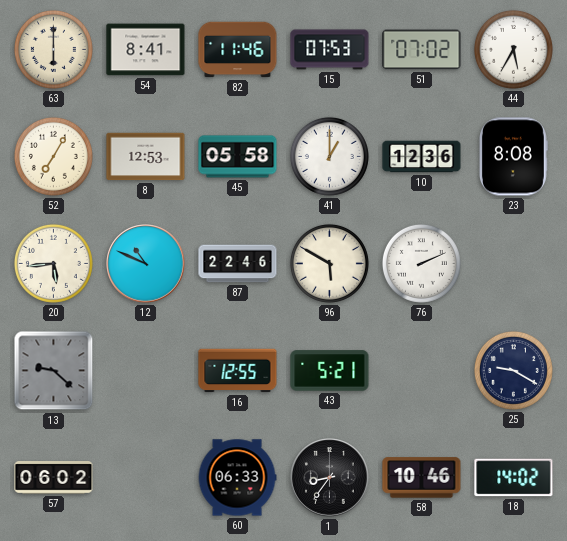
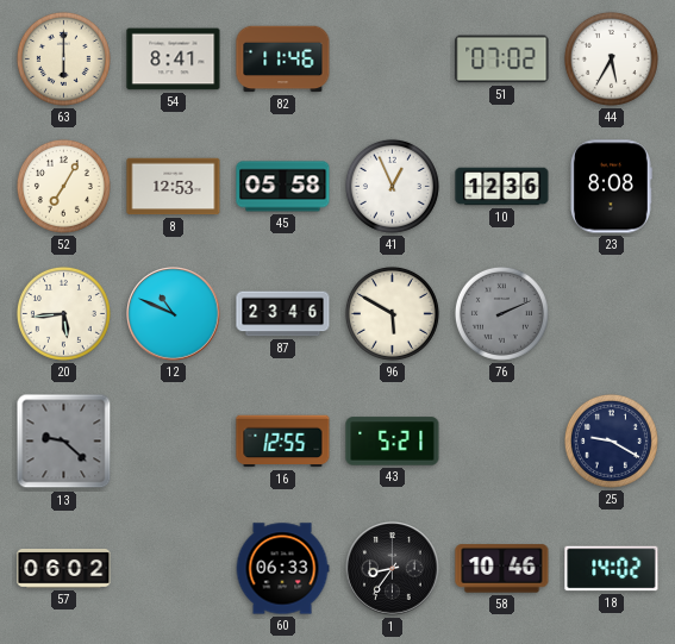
15: 07:53 -> none (330, 50)
41: 1:00 -> 12:56 (392, 186)
87: 22:46 -> 23:46 (283, 314)
76 dial: white -> grey (501, 313)
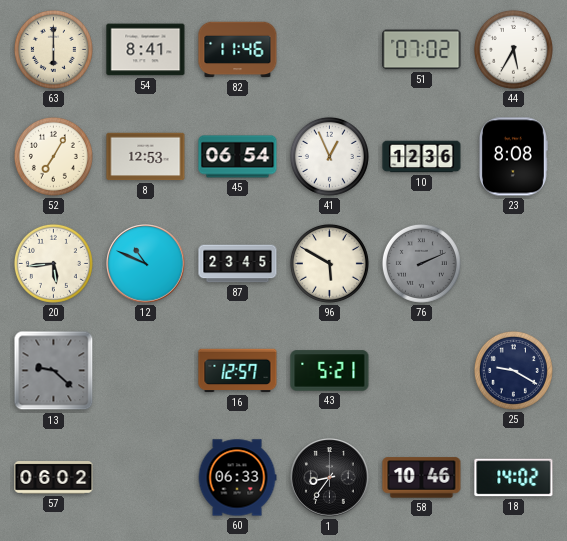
45: 05:58 -> 06:54 (238, 157)
87: 23:46 -> 23:45 (238, 264)
16: 12:55 -> 12:57 (238, 371)
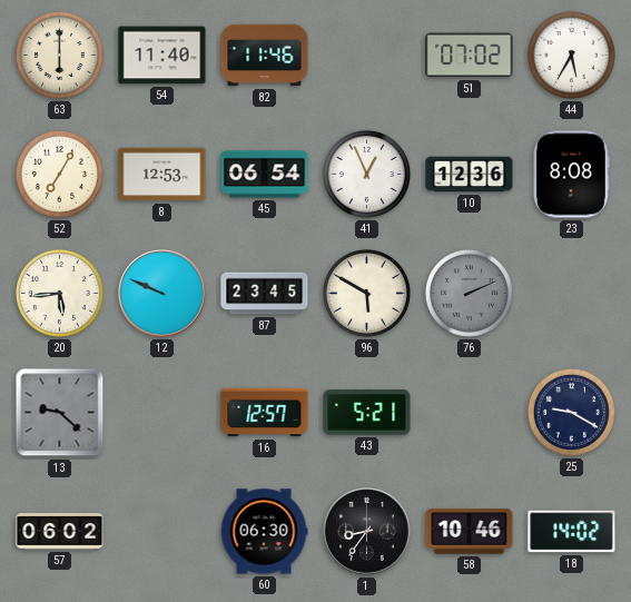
54: 8:41 -> 11:40 (162, 56)
12: 10:49 -> 9:49 (162, 294)
60: 06:33 -> 06:30 (264, 532)
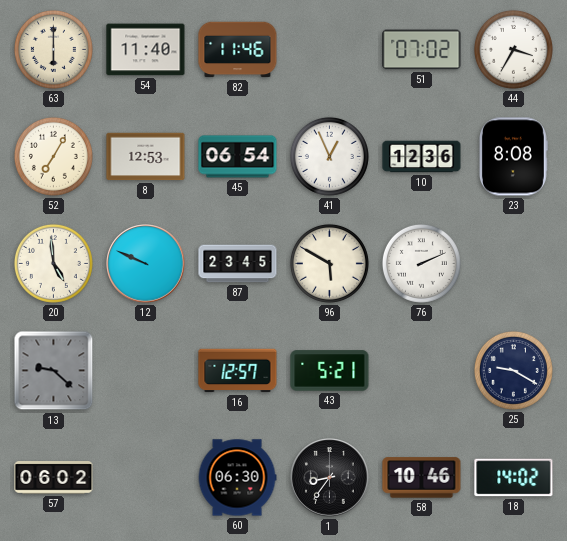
44: 5:35 -> 3:35 (513, 49)
20: 5:44 -> 4:59 (53, 263)
76 dial: grey -> white (421, 263)
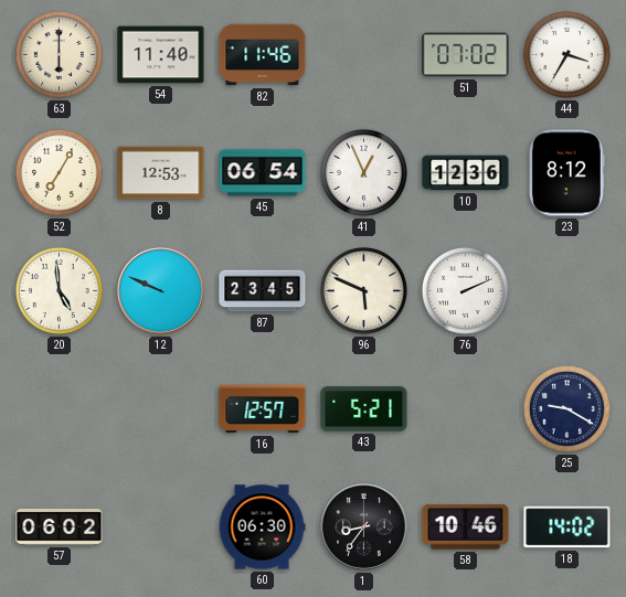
23: 8:08 -> 8:12 (566, 173)
96: 5:50 -> 5:49 (363, 290)
13: 9:22 -> none (54, 371)
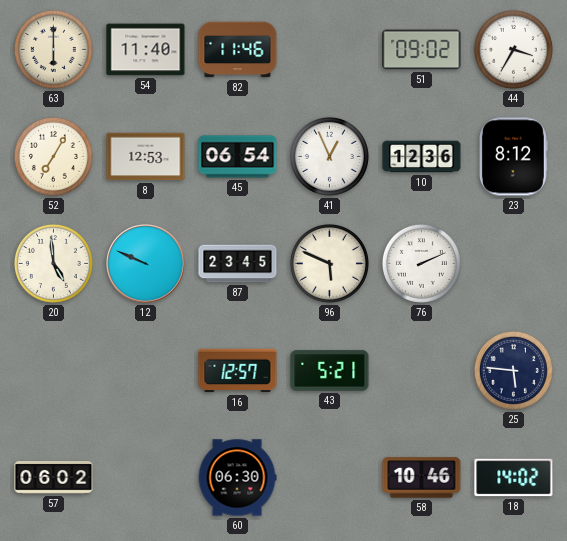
51: 07:02 -> 09:02 (422, 50)
25: 9:20 -> 5:46 (513, 370)
1: 8:36 -> none (364, 527)
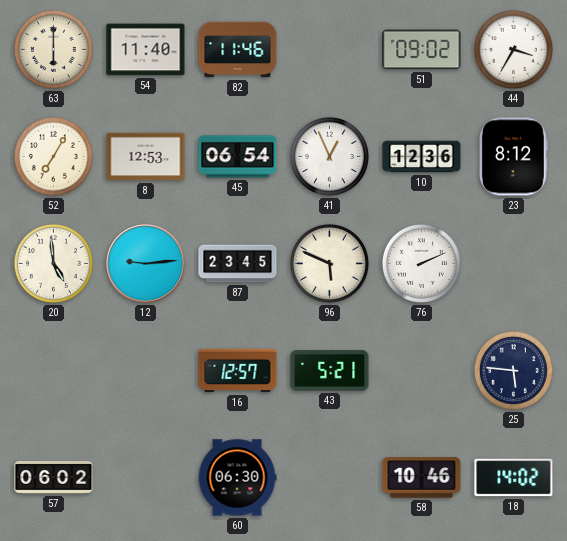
12: 9:49 -> 9:14 (146, 264)
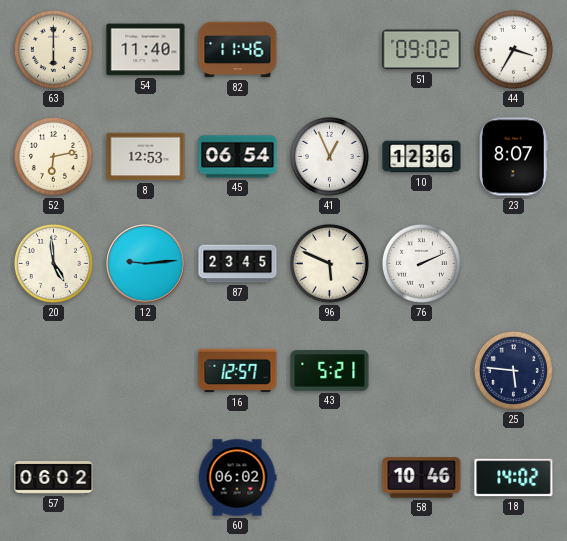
52: 7:05 -> 6:13 (53, 156)
23: 8:12 -> 8:07 (513, 157)
60: 06:30 -> 06:02 (237, 478)
